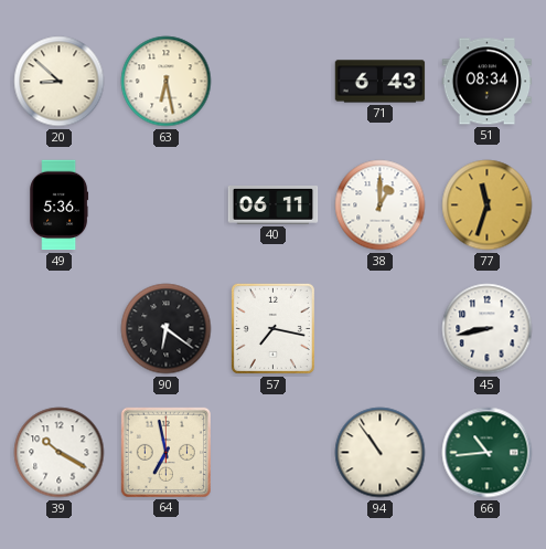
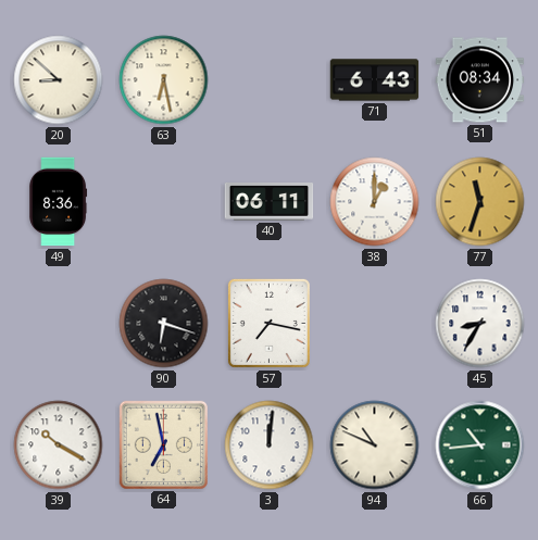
49: 5:36 -> 8:36 (59, 202)
90: 6:21 -> 6:18 (164, 324)
45: 8:43 -> 8:35 (480, 324)
3: none -> 12:01 (270, 445)
94: 10:54 -> 10:49 (375, 445)
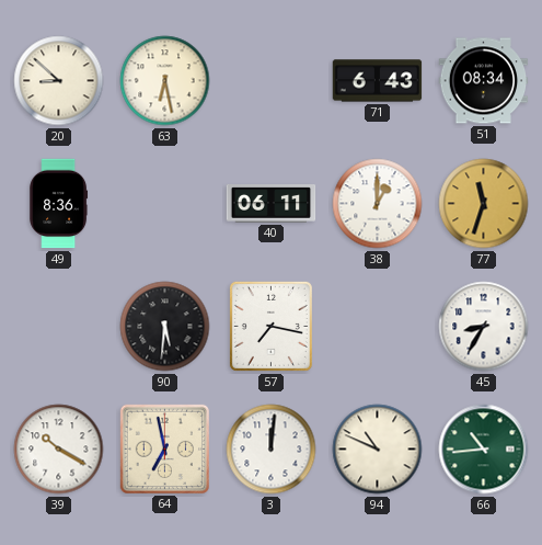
90: 6:18 -> 5:31 (165, 327)
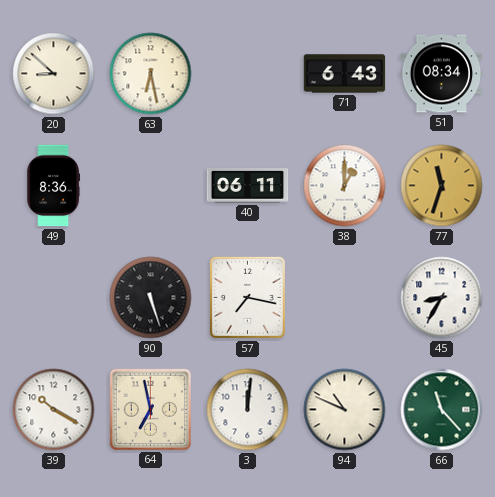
90: 5:31 -> 5:27 (151, 298)
66: 10:44 -> 11:23 (442, 410)
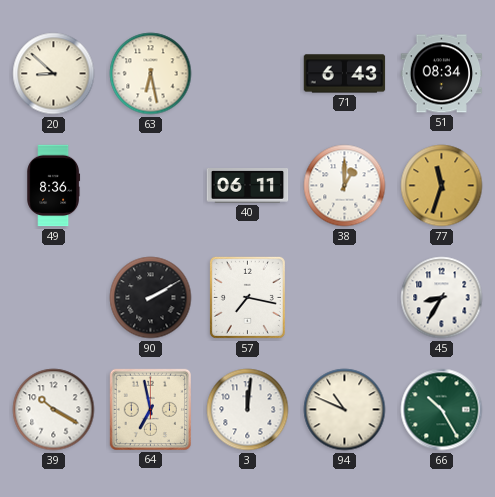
90: 5:27 -> 2:10 (151, 298)
66: 11:23 -> 10:25 (442, 410)
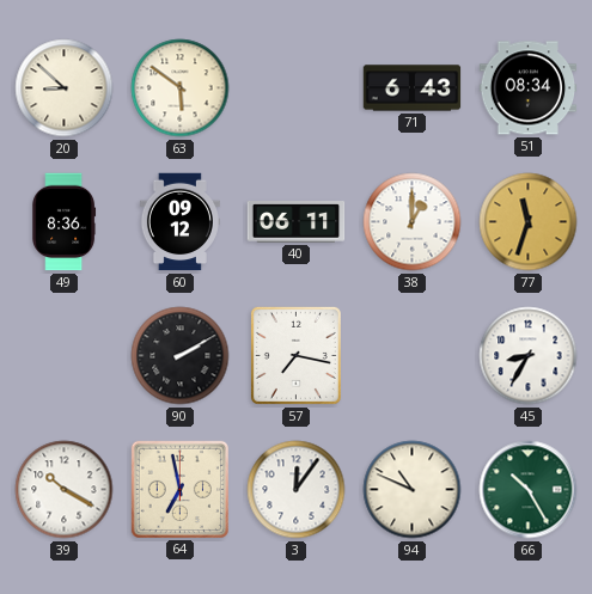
63: 6:28 -> 5:51 (181, 88)
60: none -> 09:12 (179, 222)
3: 12:01 -> 12:06 (297, 490)
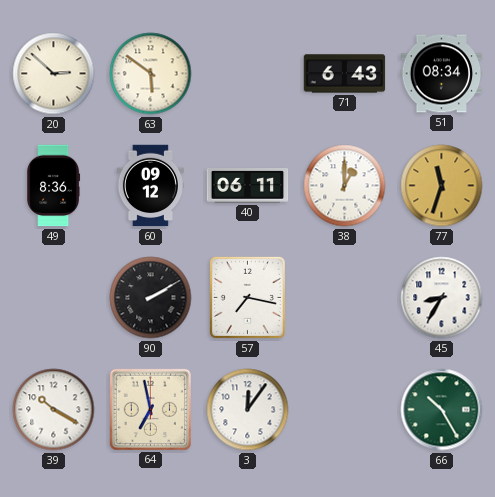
20: 8:52 -> 2:52 (54, 74)
94: 10:49 -> none (413, 490)
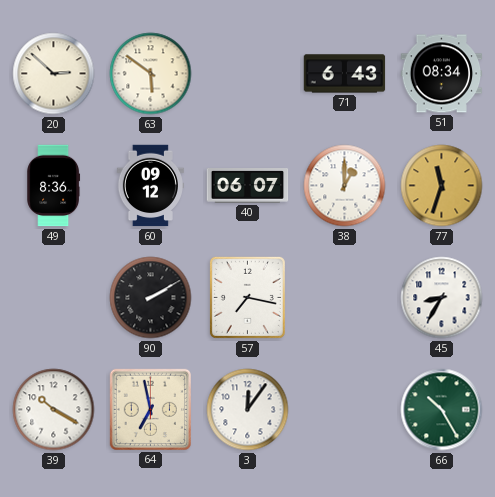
40: 06:11 -> 06:07 (248, 186)
